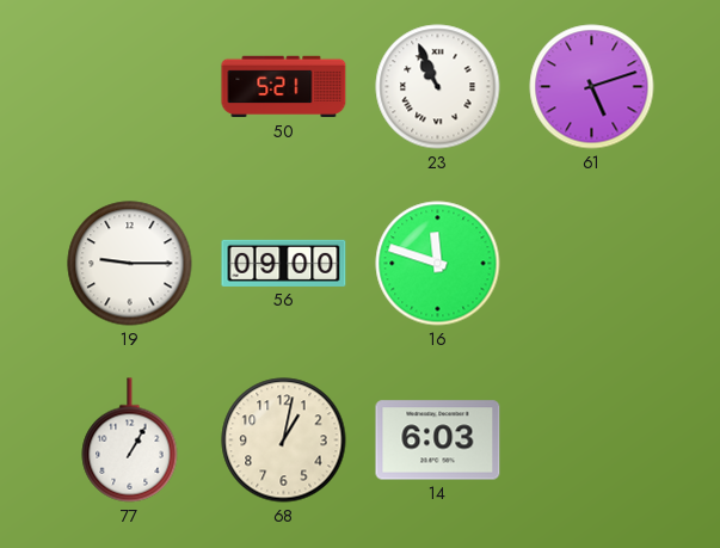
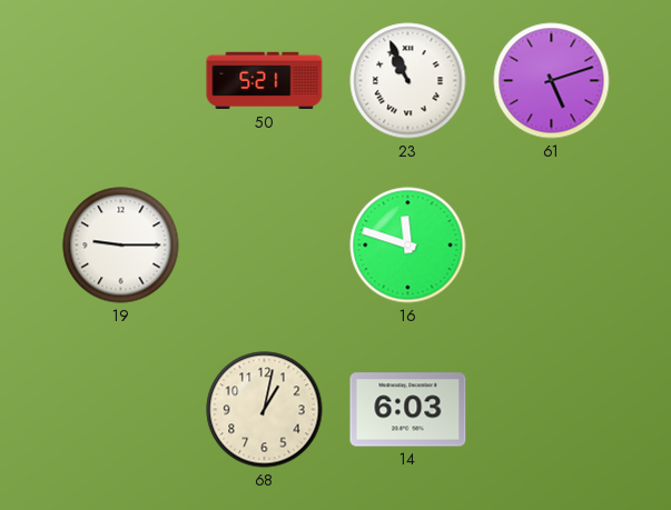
56: 09:00 -> none (284, 263)
77: 1:05 -> none (130, 441)
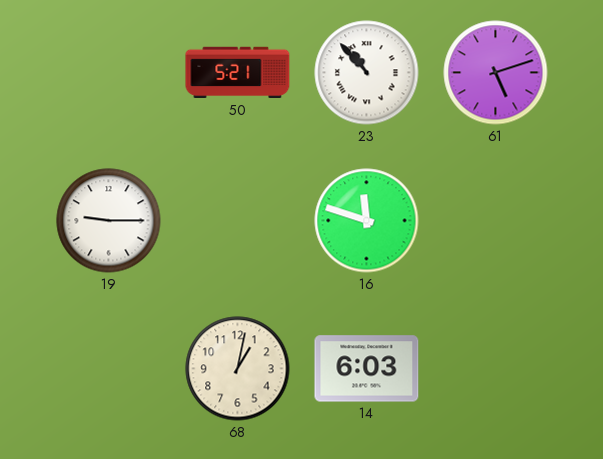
23: 10:56 -> 10:53 (367, 73)
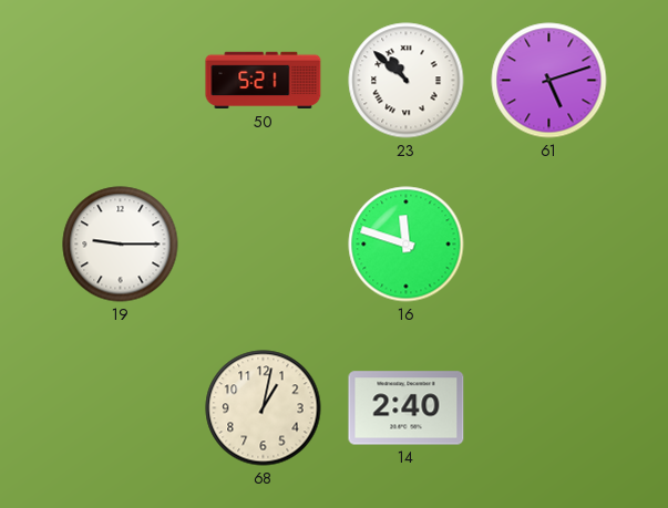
23: 10:53 -> 10:52 (407, 81)
14: 6:03 -> 2:40 (407, 408)
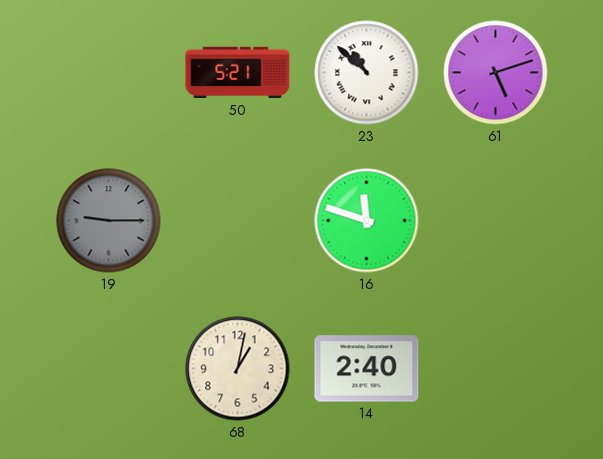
19 dial: white -> grey (109, 221)
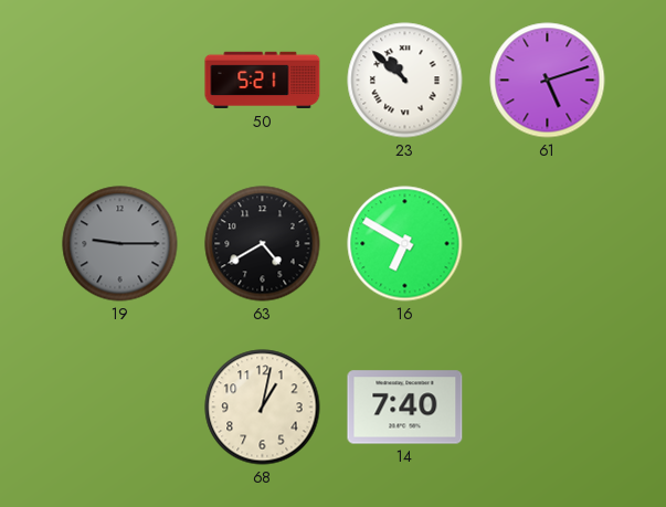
63: none -> 4:40 (263, 244)
16: 11:48 -> 6:50 (405, 244)
14: 2:40 -> 7:40 (405, 408)
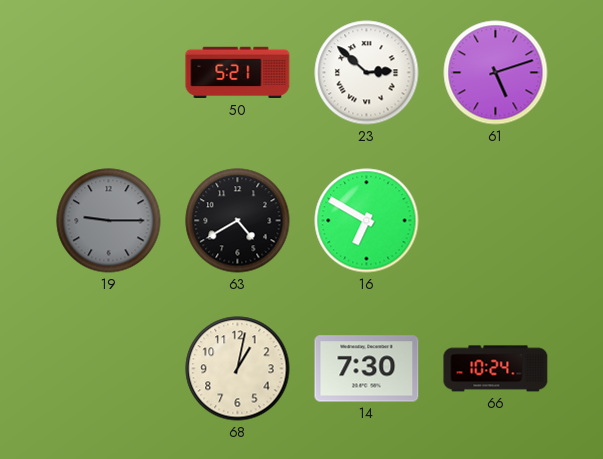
23: 10:52 -> 2:52 (367, 73)
14: 7:40 -> 7:30 (367, 369)
66: none -> 10:24 (496, 369)
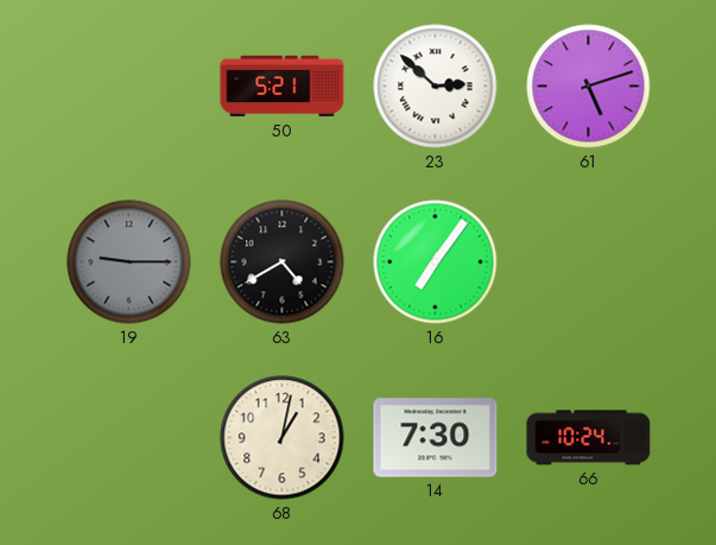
16: 6:50 -> 7:06 (436, 262)
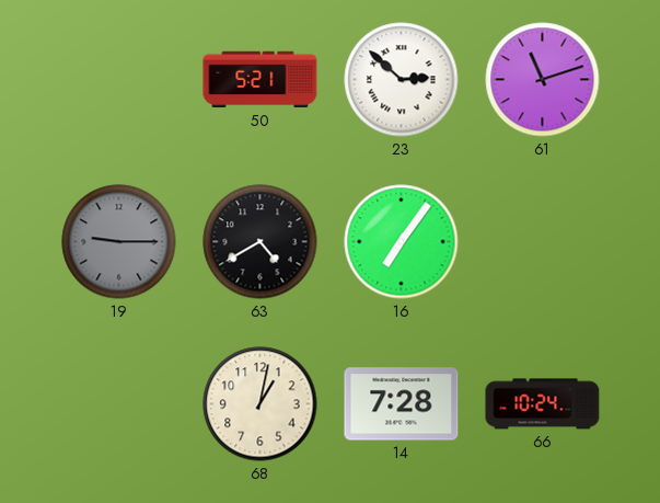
61: 5:12 -> 11:12 (543, 80)
14: 7:30 -> 7:28 (402, 404)
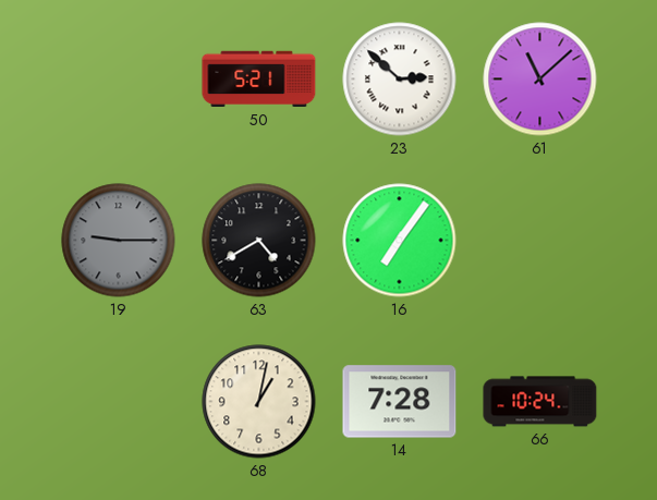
61: 11:12 -> 11:08 (540, 80)
